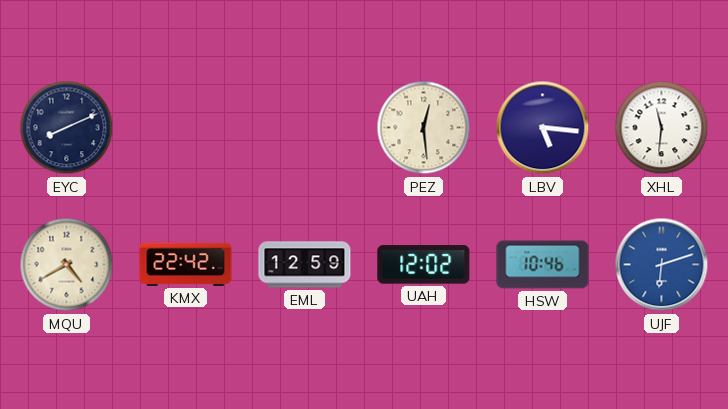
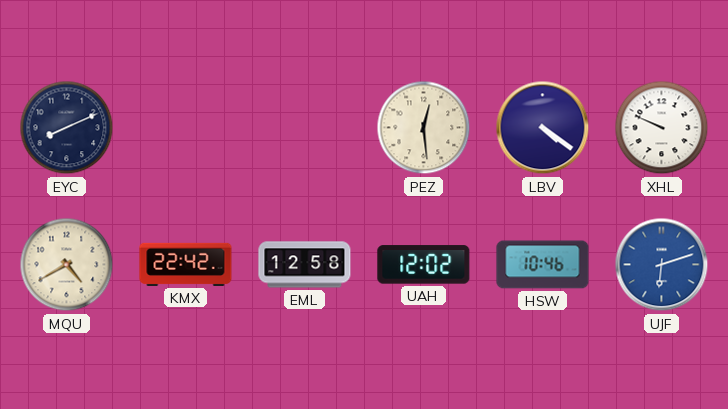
LBV: 5:16 -> 4:21 (543, 128)
XHL: 11:31 -> 9:49 (662, 128)
EML: 12:59 -> 12:58 (305, 265)
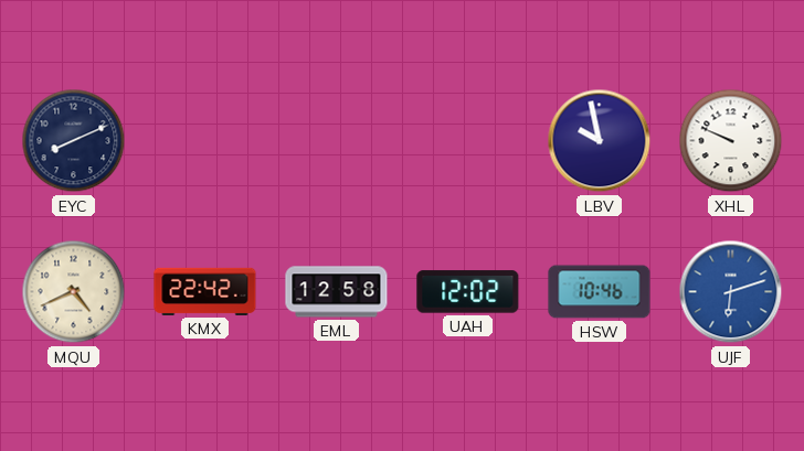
PEZ: 12:29 -> none (424, 128)
LBV: 4:21 -> 9:58 (600, 141)
MQU: 4:40 -> 4:41 (74, 292)
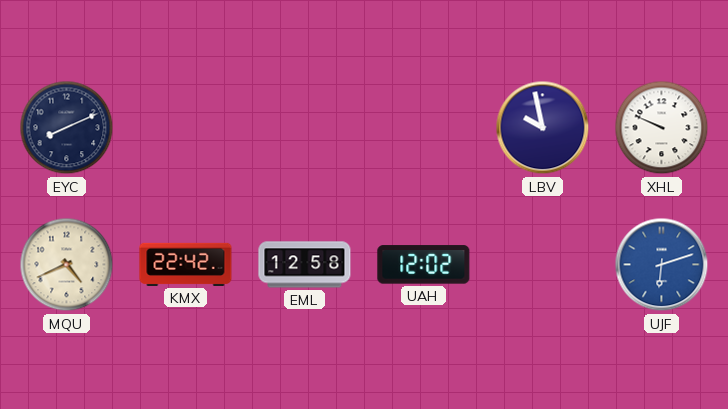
HSW: 10:46 -> none (600, 292)
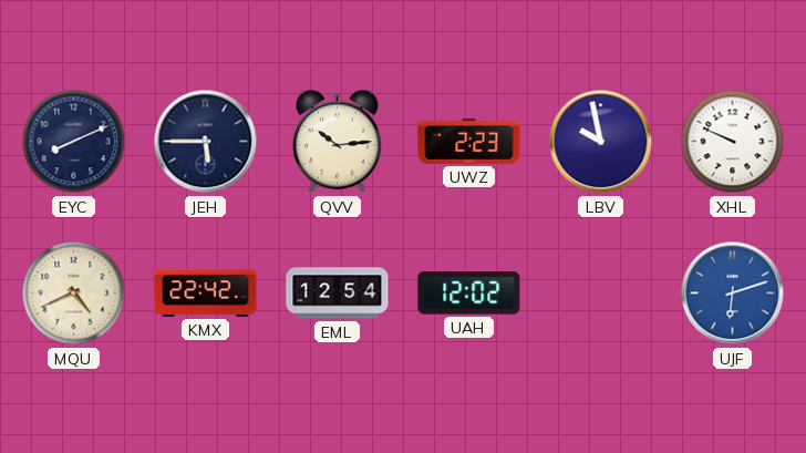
JEH: none -> 5:45 (206, 142)
QVV: none -> 10:14 (338, 142)
UWZ: none -> 2:23 (469, 141)
EML: 12:58 -> 12:54 (338, 294)
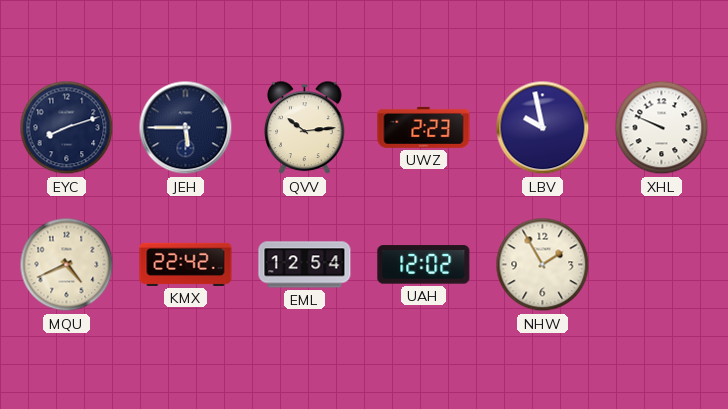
EYC: 8:11 -> 8:12 (67, 128)
NHW: none -> 1:55 (543, 265)
UJF: 6:12 -> none (733, 294)
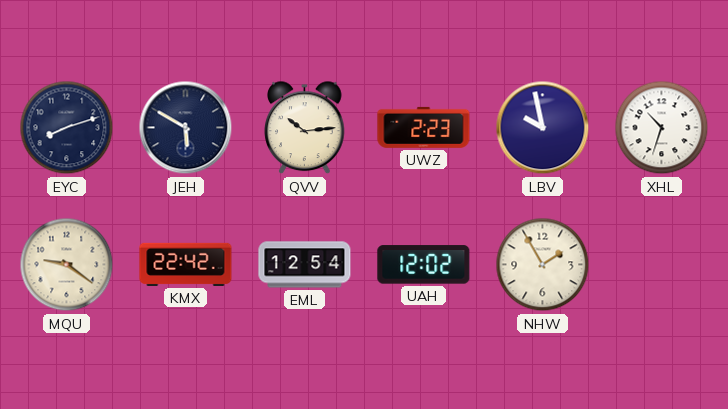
JEH: 5:45 -> 5:50 (186, 128)
XHL: 9:49 -> 10:33 (662, 128)
MQU: 4:41 -> 9:21 (67, 265)
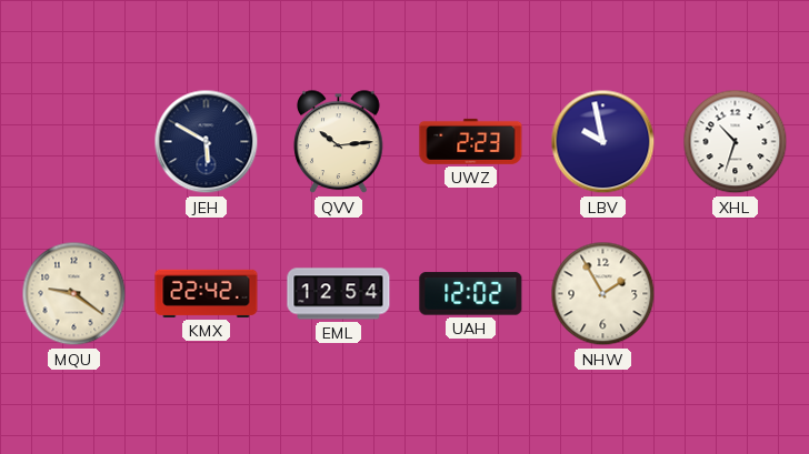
EYC: 8:12 -> none (67, 128)
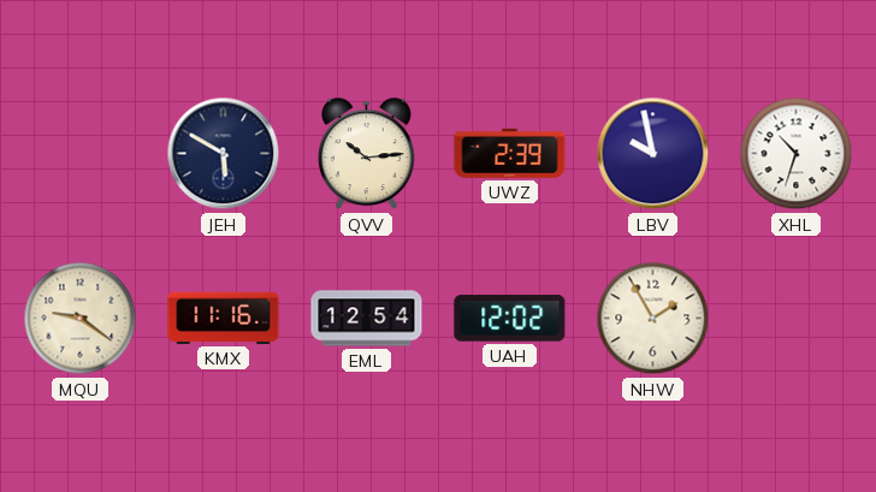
UWZ: 2:23 -> 2:39 (510, 153)
KMX: 22:42 -> 11:16 (224, 318)
